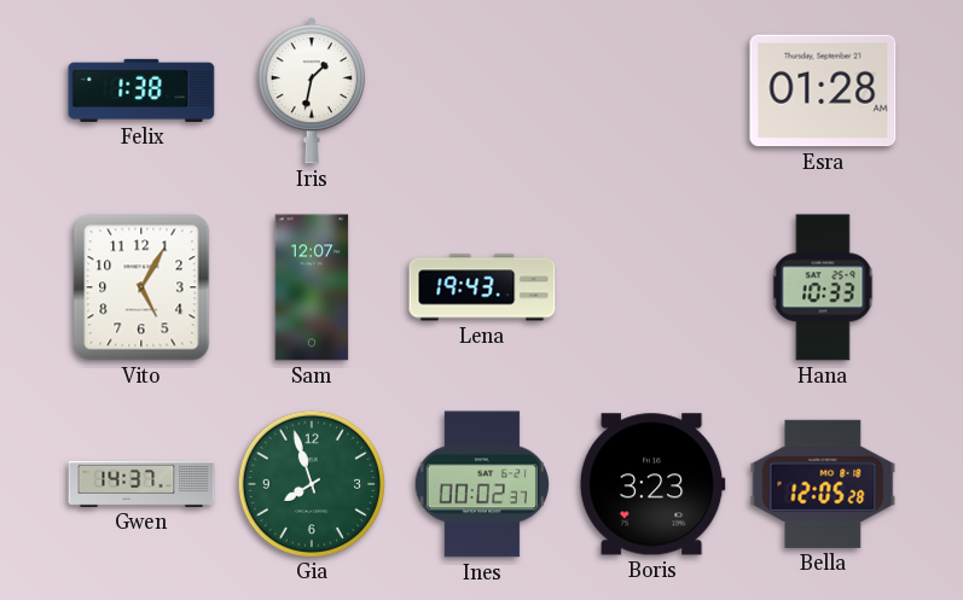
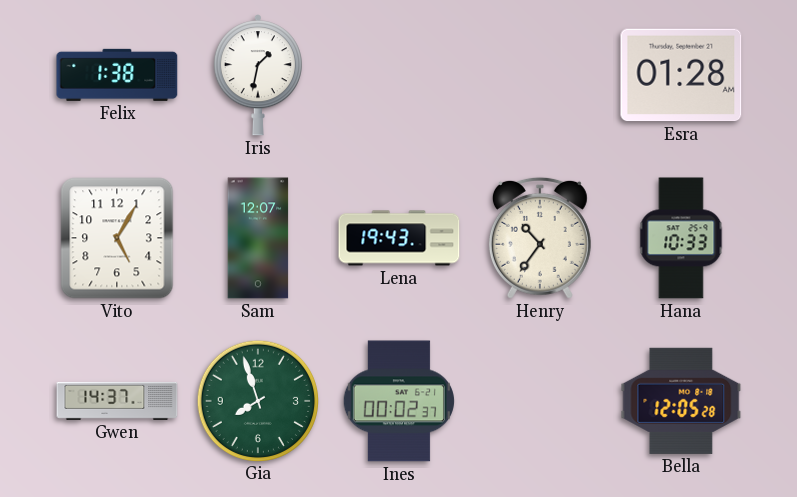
Henry: none -> 10:36 (540, 238)
Boris: 3:23 -> none (652, 484)
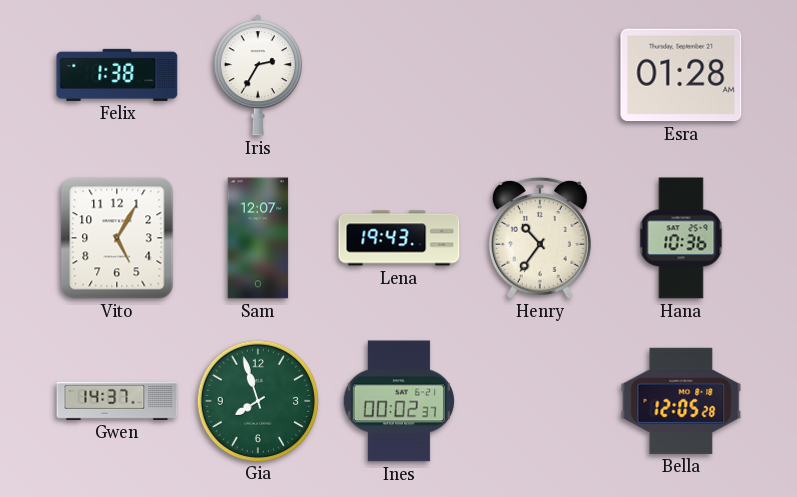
Iris: 1:32 -> 2:35 (258, 75)
Hana: 10:33 -> 10:36 (681, 238)
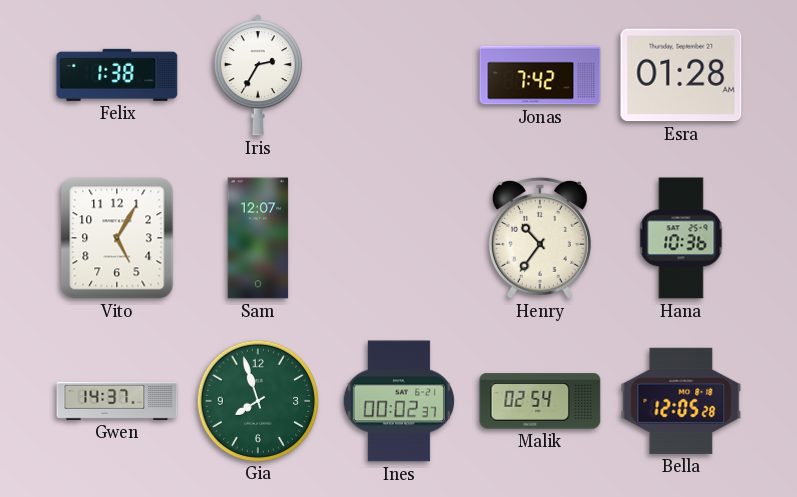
Jonas: none -> 7:42 (540, 75)
Lena: 19:43 -> none (399, 238)
Malik: none -> 02:54 (540, 401)
